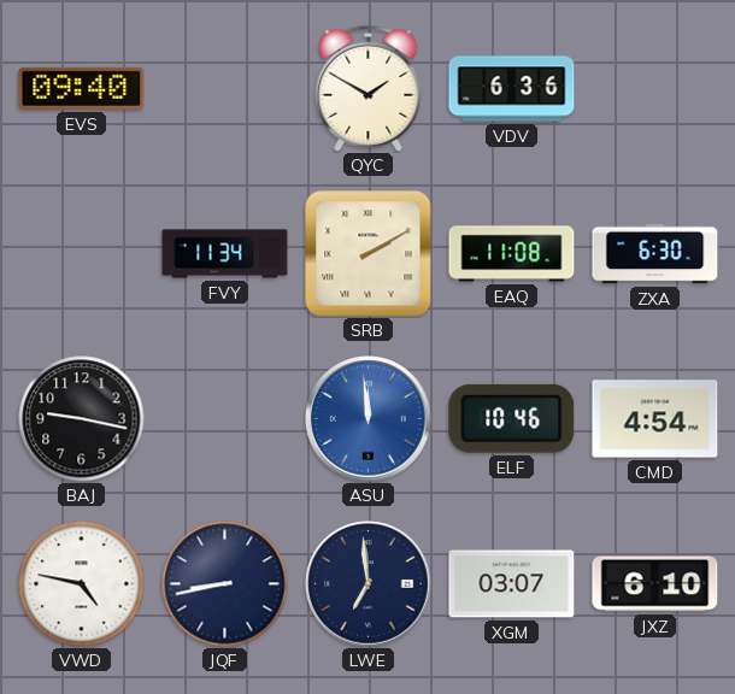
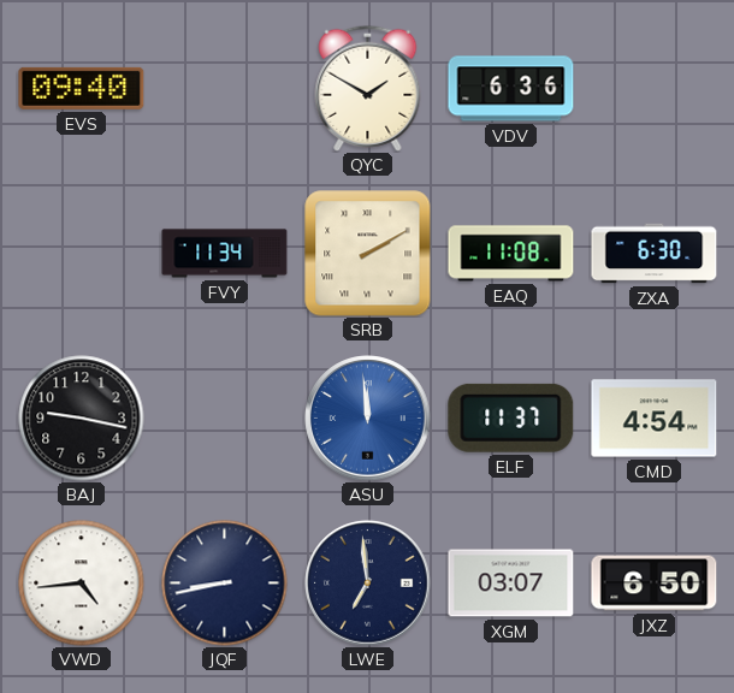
ELF: 10:46 -> 11:37 (511, 417)
VWD: 4:47 -> 4:44 (82, 584)
JXZ: 6:10 -> 6:50 (655, 584)
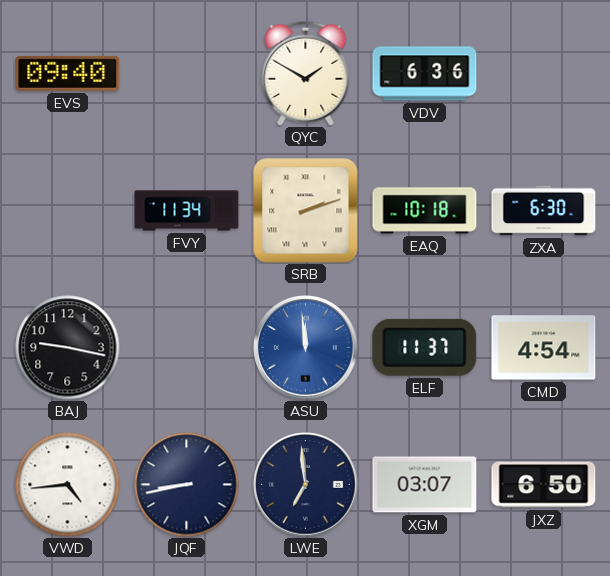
SRB: 2:10 -> 2:12 (306, 211)
EAQ: 11:08 -> 10:18 (425, 211)
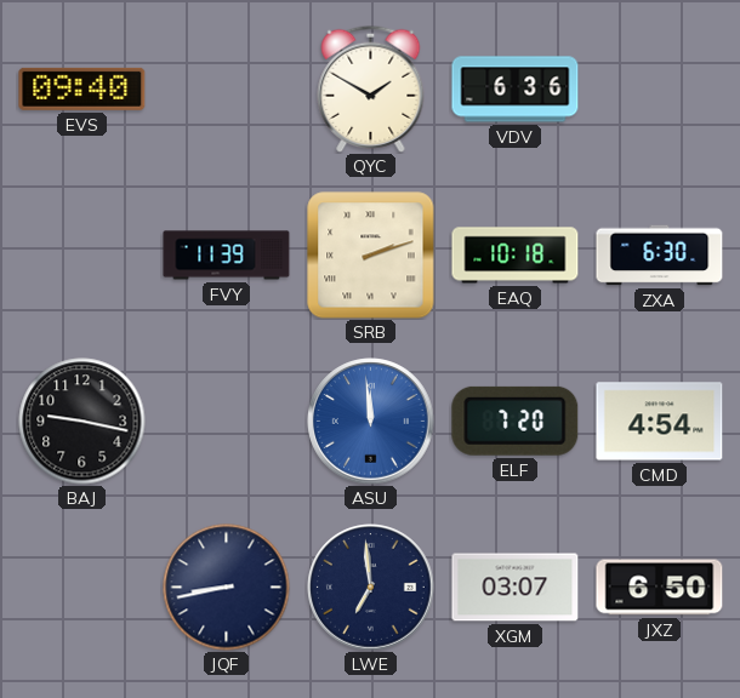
FVY: 11:34 -> 11:39 (227, 256)
ELF: 11:37 -> 7:20 (516, 420)
VWD: 4:44 -> none (68, 485)
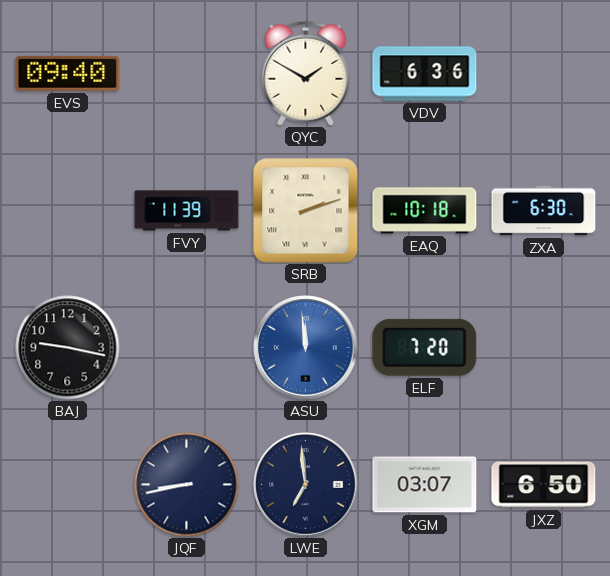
CMD: 4:54 -> none (660, 422)
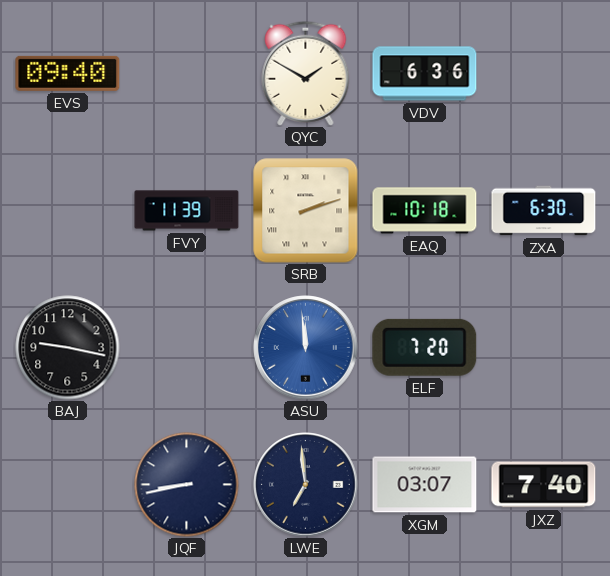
JXZ: 6:50 -> 7:40 (544, 485)
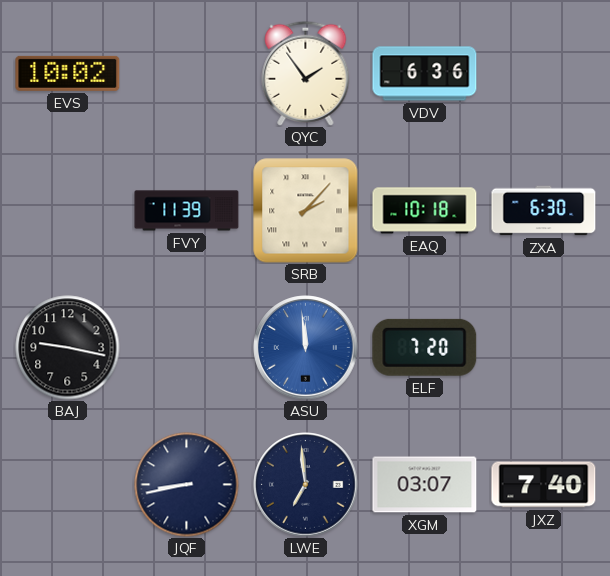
EVS: 09:40 -> 10:02 (68, 73)
QYC: 1:50 -> 1:54 (306, 73)
SRB: 2:12 -> 2:07 (306, 211)
